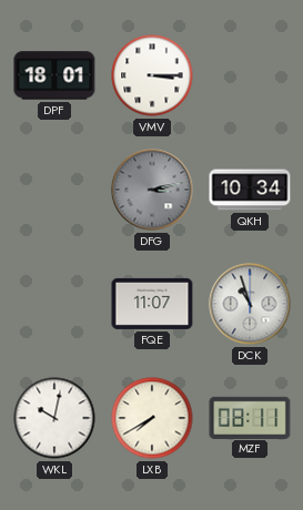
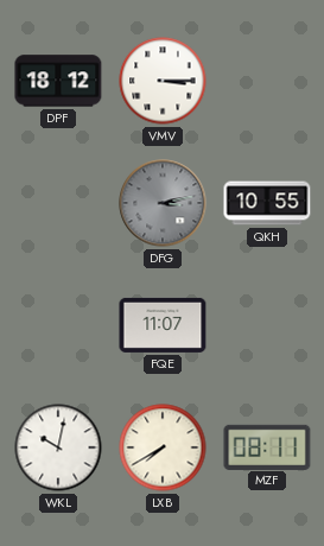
DPF: 18:01 -> 18:12 (58, 81)
QKH: 10:34 -> 10:55 (267, 203)
DCK: 10:57 -> none (250, 304)
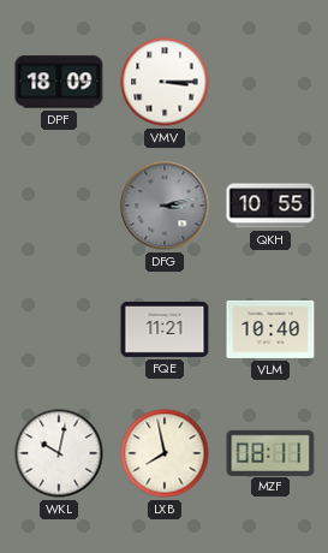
DPF: 18:12 -> 18:09 (59, 82)
FQE: 11:07 -> 11:21 (165, 329)
VLM: none -> 10:40 (270, 329)
LXB: 7:40 -> 7:58 (165, 453)
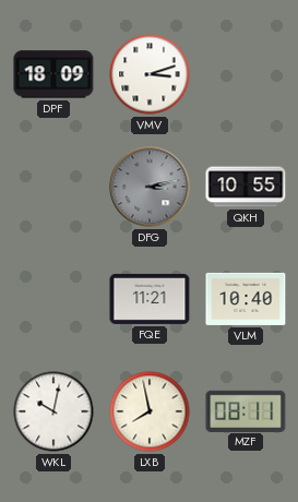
VMV: 3:15 -> 3:12 (150, 74)
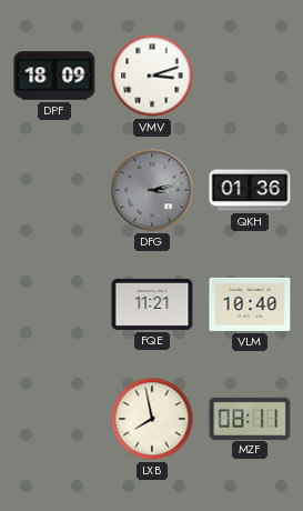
QKH: 10:55 -> 01:36 (250, 190)
WKL: 10:02 -> none (53, 411)
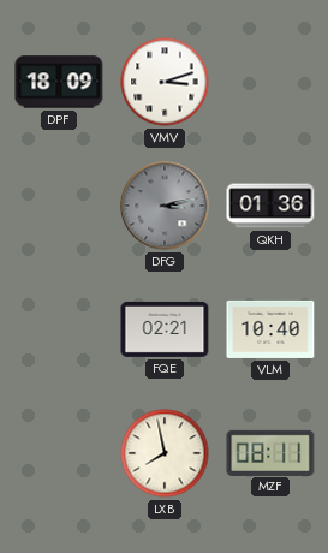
FQE: 11:21 -> 02:21 (165, 329)
